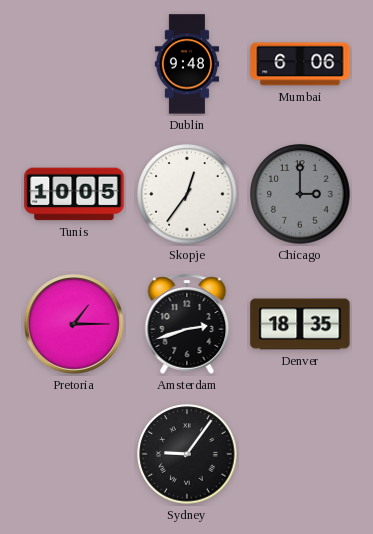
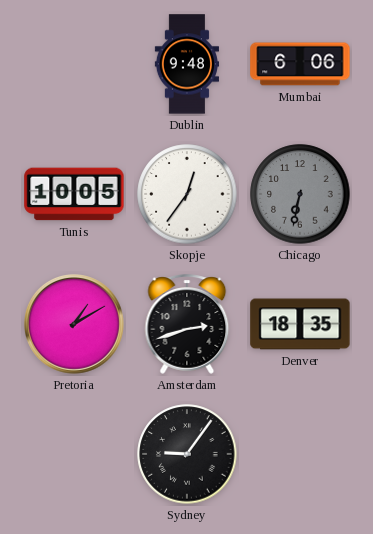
Chicago: 3:00 -> 6:32 (300, 194)
Pretoria: 1:15 -> 1:10 (74, 324)
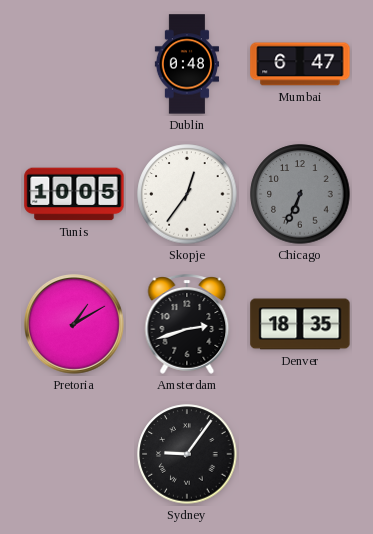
Dublin: 9:48 -> 0:48 (186, 64)
Mumbai: 6:06 -> 6:47 (300, 64)
Chicago: 6:32 -> 6:34 (300, 194)
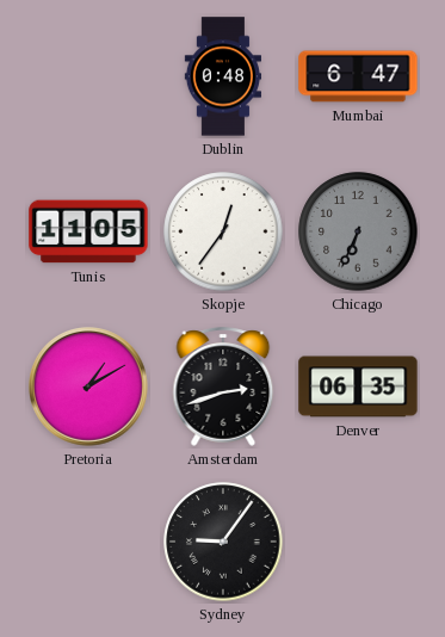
Tunis: 10:05 -> 11:05 (88, 231)
Denver: 18:35 -> 06:35 (358, 386)
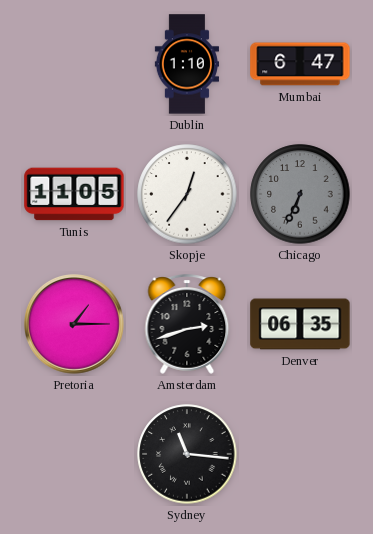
Dublin: 0:48 -> 1:10 (186, 64)
Pretoria: 1:10 -> 1:15 (74, 324)
Sydney: 9:06 -> 11:16 (187, 454)
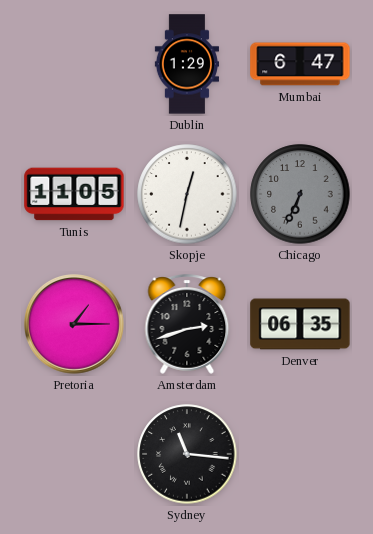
Dublin: 1:10 -> 1:29 (186, 64)
Skopje: 12:36 -> 12:32 (187, 194)
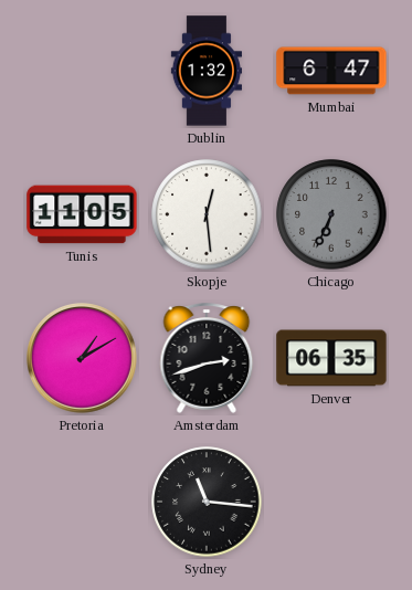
Dublin: 1:29 -> 1:32 (205, 71)
Skopje: 12:32 -> 12:29 (207, 214)
Pretoria: 1:15 -> 1:10 (82, 358)
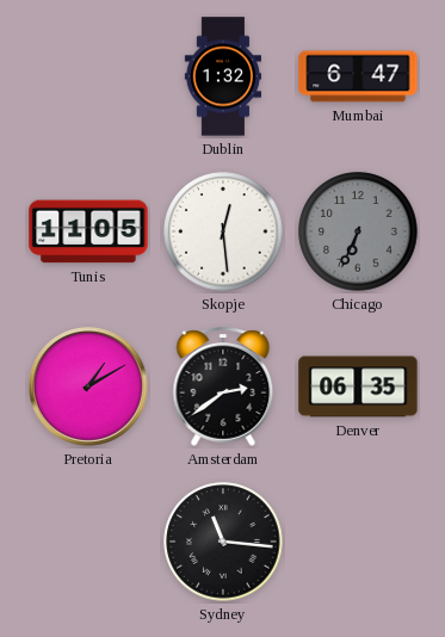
Amsterdam: 2:42 -> 2:39 (223, 386)
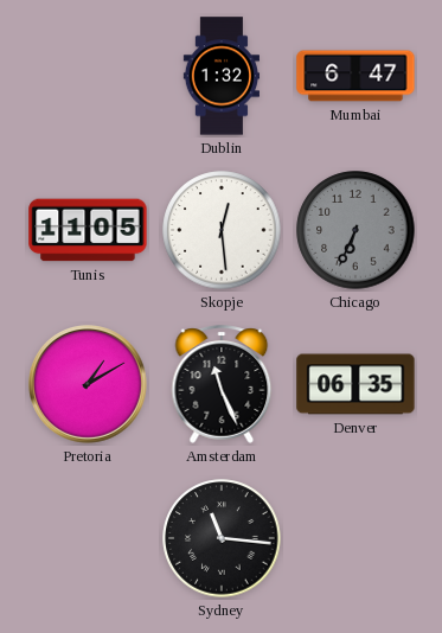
Amsterdam: 2:39 -> 11:26 (222, 384)
